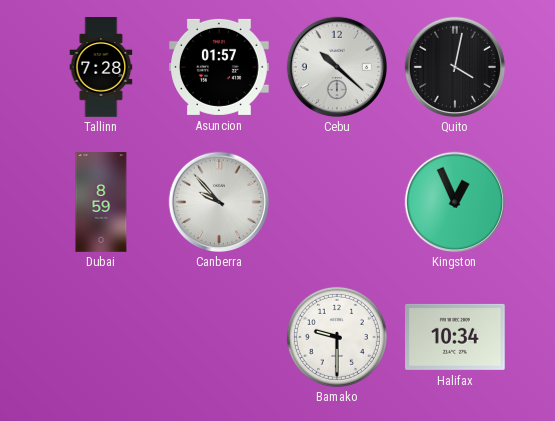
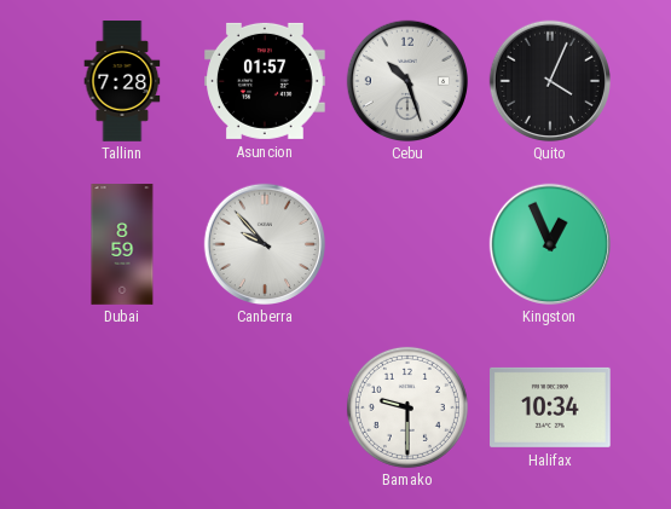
Cebu: 10:22 -> 10:27 (406, 80)
Quito: 4:02 -> 4:04 (549, 80)
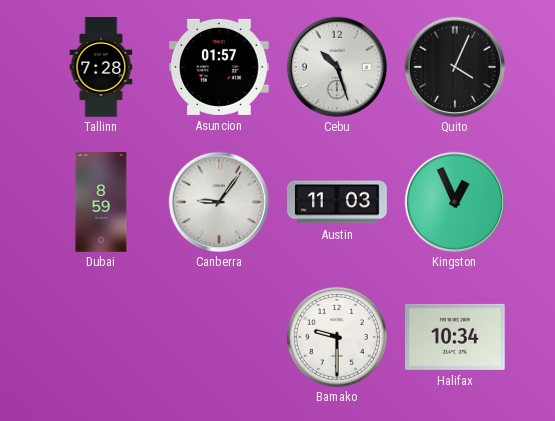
Canberra: 9:53 -> 9:06 (218, 201)
Austin: none -> 11:03 (337, 202)
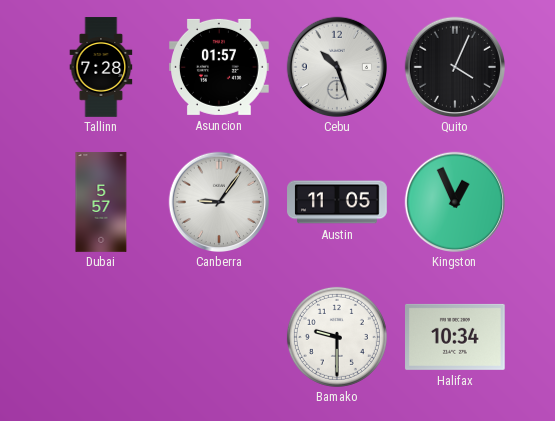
Dubai: 8:59 -> 5:57 (101, 202)
Austin: 11:03 -> 11:05 (337, 202)
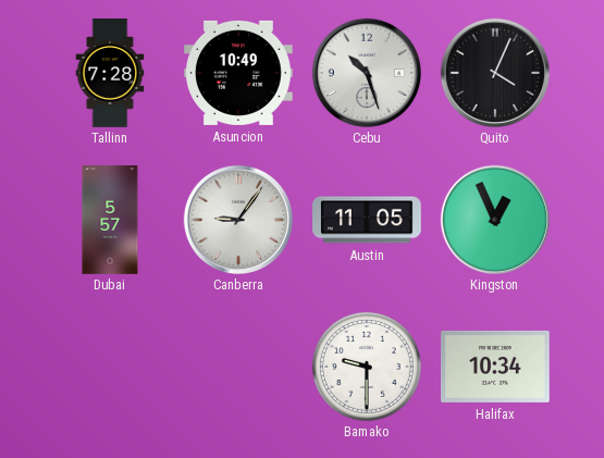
Asuncion: 01:57 -> 10:49 (239, 73)
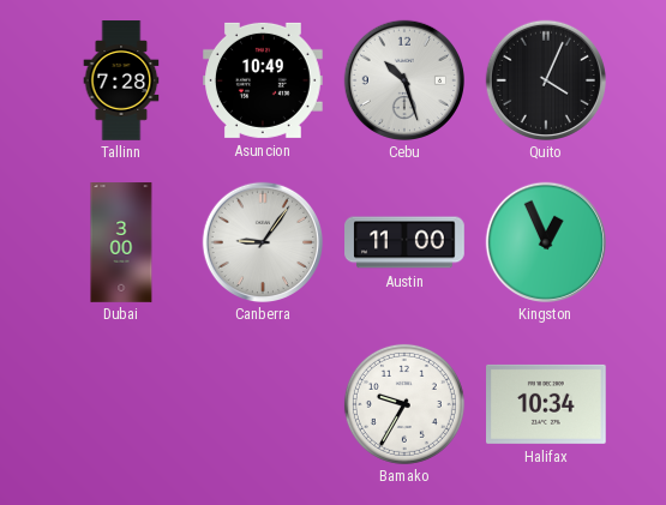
Dubai: 5:57 -> 3:00 (121, 242)
Austin: 11:05 -> 11:00 (404, 242)
Bamako: 9:30 -> 9:35 (404, 404)
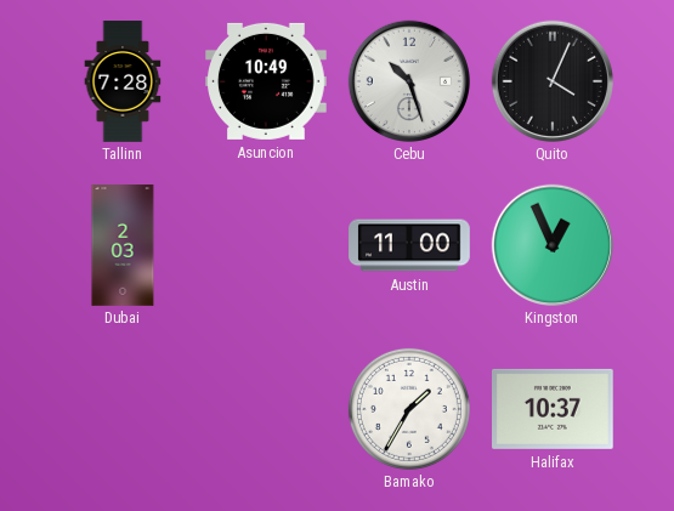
Dubai: 3:00 -> 2:03 (123, 245)
Canberra: 9:06 -> none (262, 241)
Bamako: 9:35 -> 1:35 (409, 409)
Halifax: 10:34 -> 10:37 (554, 409)
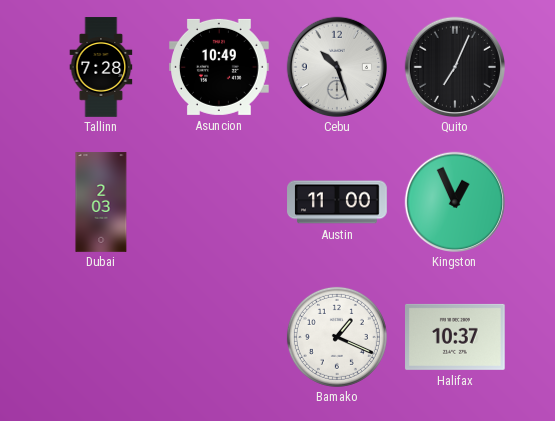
Quito: 4:04 -> 7:04 (454, 66)
Bamako: 1:35 -> 1:19 (337, 337)
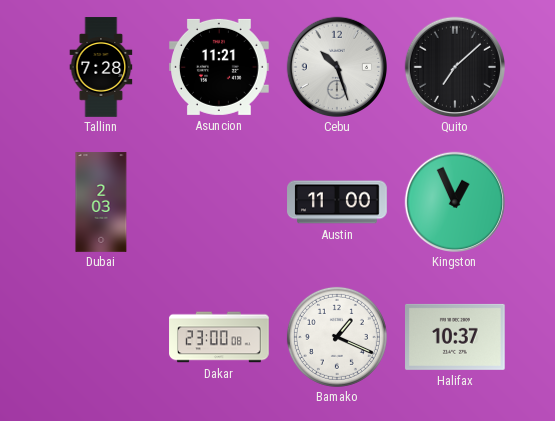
Asuncion: 10:49 -> 11:21 (220, 67)
Quito: 7:04 -> 7:08 (454, 66)
Dakar: none -> 23:00 (219, 337)
